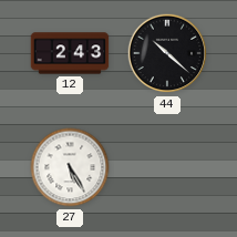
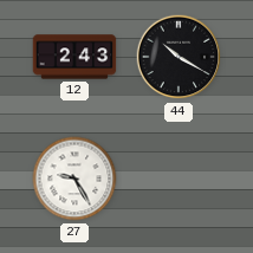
44: 10:22 -> 10:20 (179, 57)
27: 5:25 -> 9:25 (74, 179)
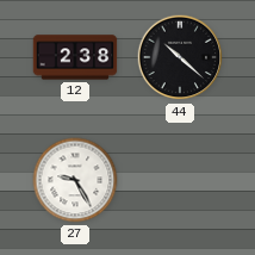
12: 2:43 -> 2:38 (75, 57)
44: 10:20 -> 10:22 (180, 57)
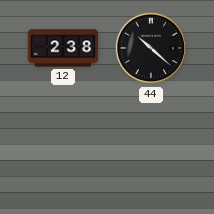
27: 9:25 -> none (75, 180)
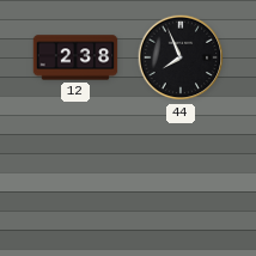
44: 10:22 -> 7:56 (181, 57)
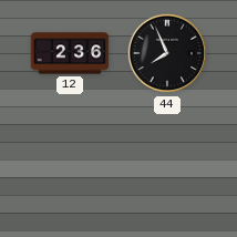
12: 2:38 -> 2:36 (70, 53)
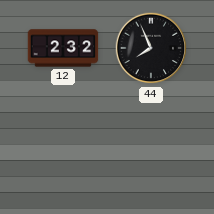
12: 2:36 -> 2:32 (63, 48)
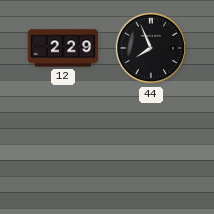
12: 2:32 -> 2:29 (63, 48)
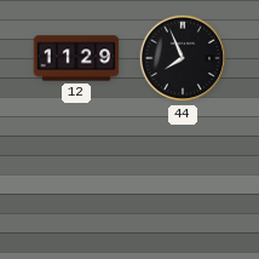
12: 2:29 -> 11:29 (76, 58)
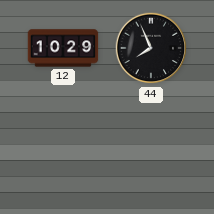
12: 11:29 -> 10:29 (63, 48)
